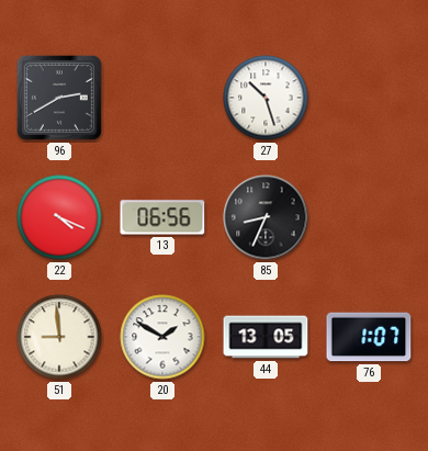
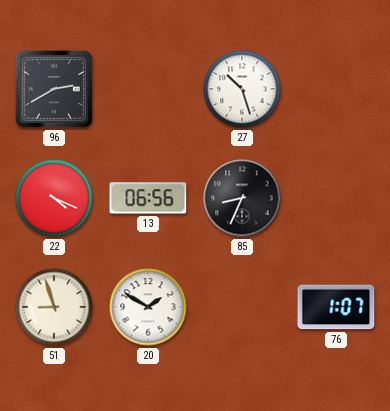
51: 8:59 -> 8:57 (54, 307)
44: 13:05 -> none (266, 337)
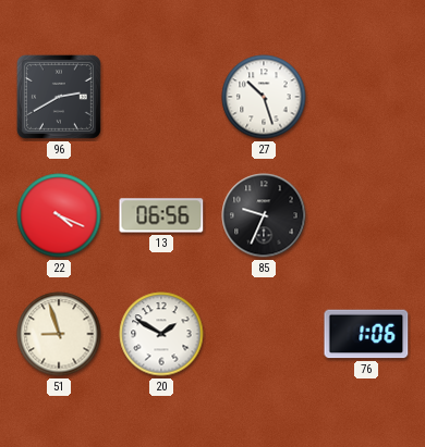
85: 8:34 -> 9:34 (264, 215)
76: 1:07 -> 1:06 (366, 334)
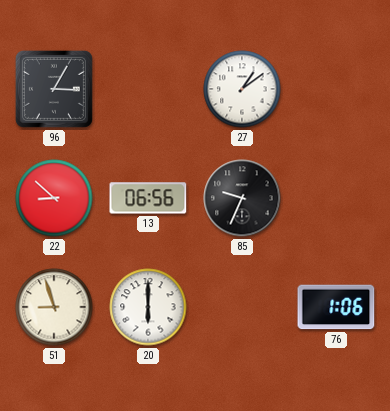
96: 2:40 -> 3:05 (54, 89)
27: 10:27 -> 1:09 (242, 89)
22: 4:19 -> 8:52 (54, 198)
20: 1:50 -> 6:00 (148, 307)
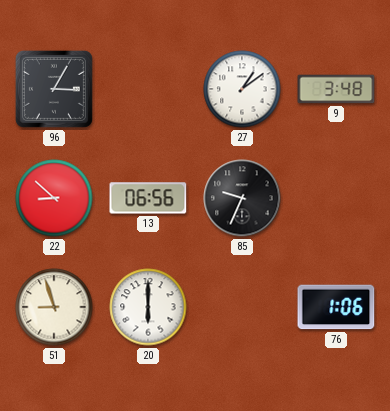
9: none -> 3:48 (336, 89)
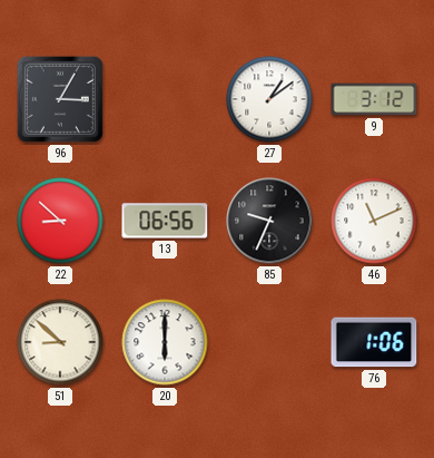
9: 3:48 -> 3:12 (374, 99)
46: none -> 11:11 (374, 221)
51: 8:57 -> 8:52 (60, 342)
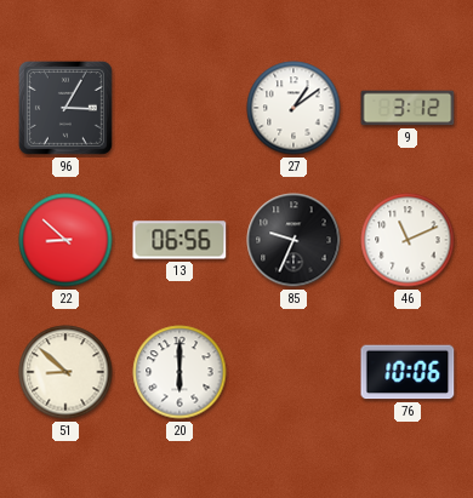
76: 1:06 -> 10:06 (408, 372)
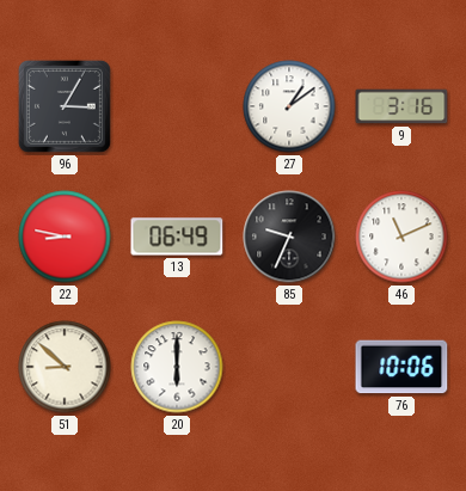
9: 3:12 -> 3:16 (401, 106)
22: 8:52 -> 8:47 (65, 237)
13: 06:56 -> 06:49 (177, 237)
